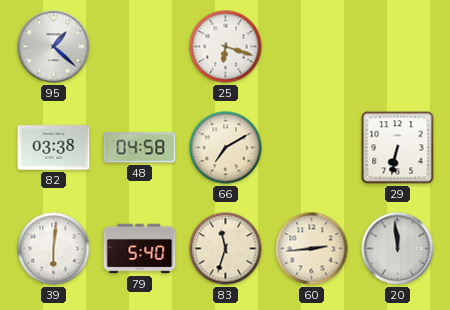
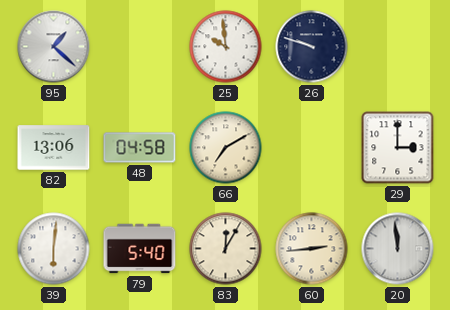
25: 6:18 -> 9:59 (226, 47)
26: none -> 9:48 (312, 47)
82: 03:38 -> 13:06 (54, 148)
29: 6:32 -> 3:00 (398, 148)
83: 11:33 -> 12:05 (226, 249)
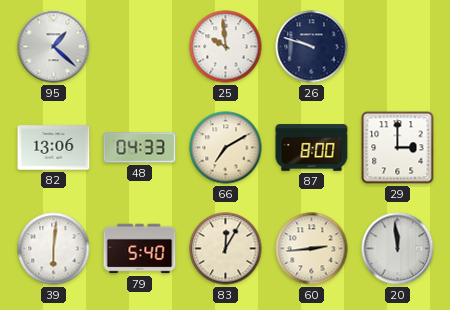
48: 04:58 -> 04:33 (140, 148)
87: none -> 8:00 (312, 148)
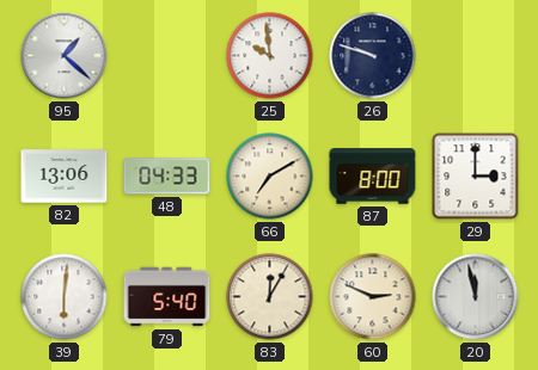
60: 2:44 -> 2:49 (373, 297)
20: 11:59 -> 11:58 (476, 297)
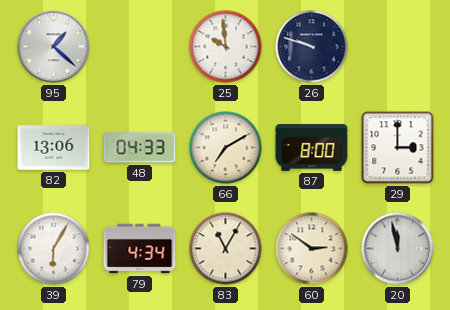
39: 6:01 -> 6:05 (54, 249)
79: 5:40 -> 4:34 (140, 249)
83: 12:05 -> 11:05 (226, 249)
60: 2:49 -> 2:51 (312, 249)
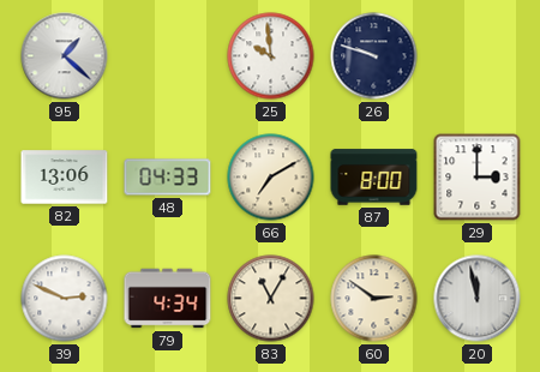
39: 6:05 -> 2:49 (65, 299)
